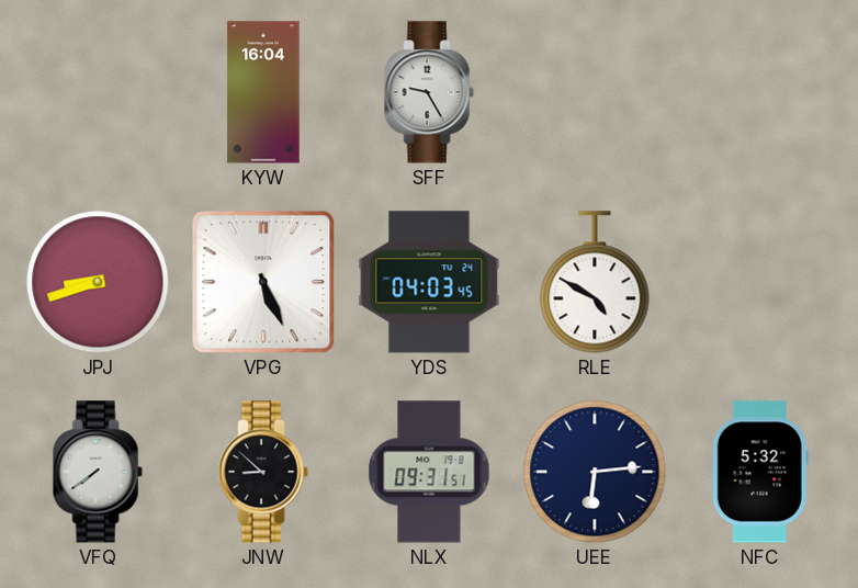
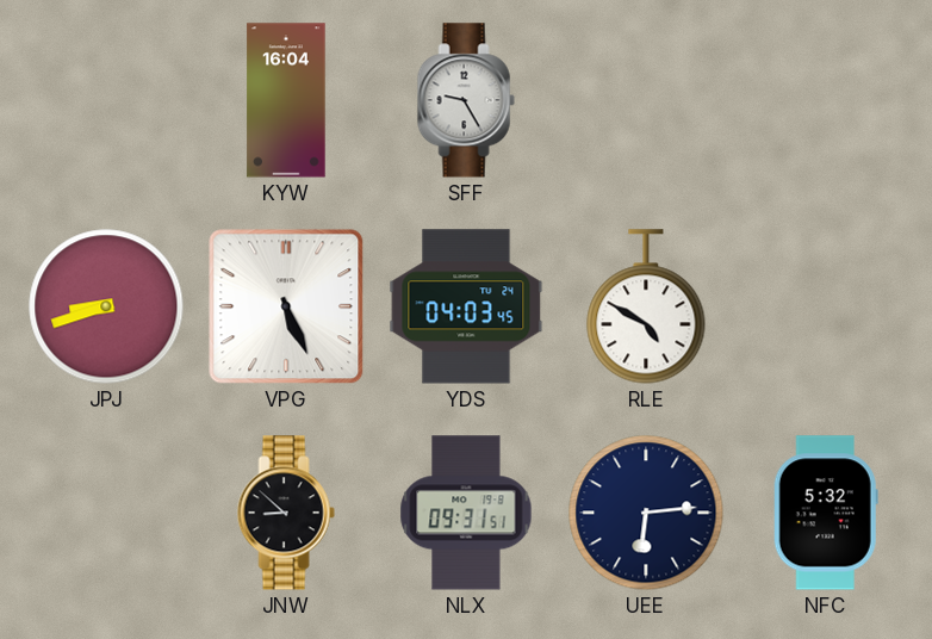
VFQ: 7:39 -> none (98, 472)
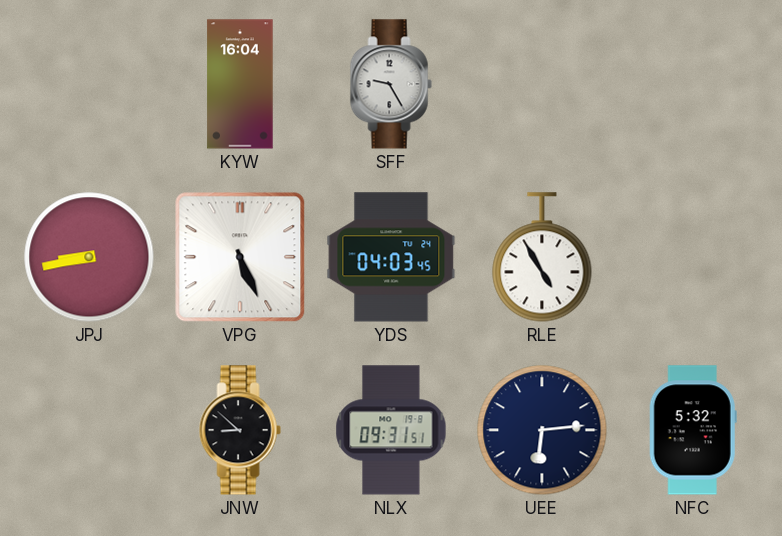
JPJ: 8:42 -> 8:43 (89, 257)
RLE: 4:50 -> 4:55 (542, 257)
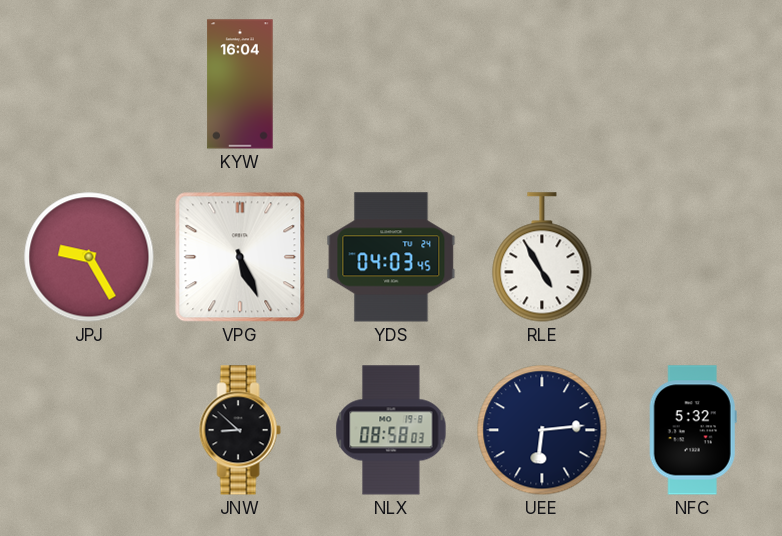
SFF: 9:25 -> none (391, 84)
JPJ: 8:43 -> 9:25 (89, 257)
NLX: 09:31 -> 08:58 (391, 430)
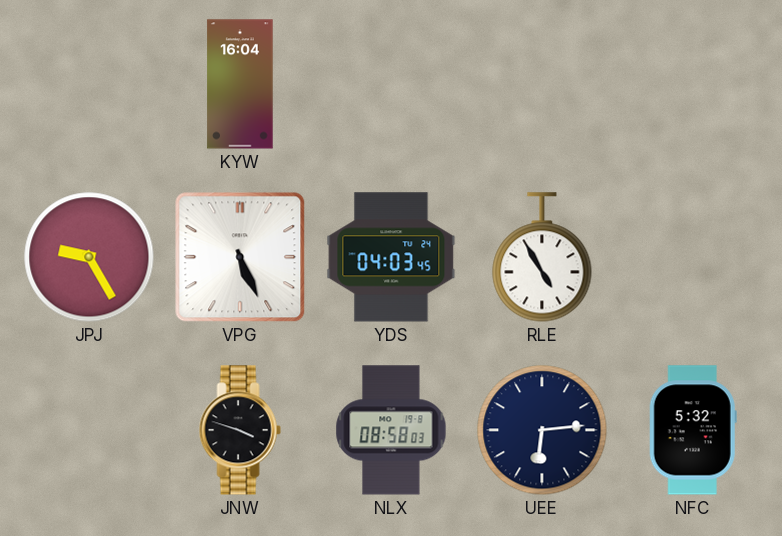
JNW: 8:52 -> 3:48 (240, 430)
